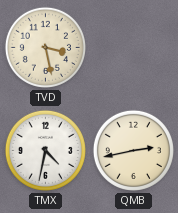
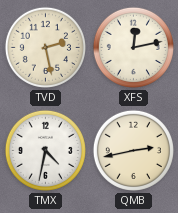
TVD: 3:28 -> 2:28 (45, 47)
XFS: none -> 12:13 (133, 47)
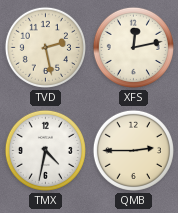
QMB: 2:43 -> 2:45 (133, 150)
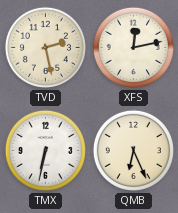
TMX: 4:32 -> 6:32 (45, 150)
QMB: 2:45 -> 6:26 (133, 150)
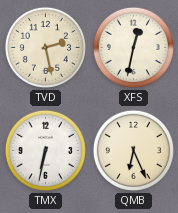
XFS: 12:13 -> 12:32 (133, 47)
